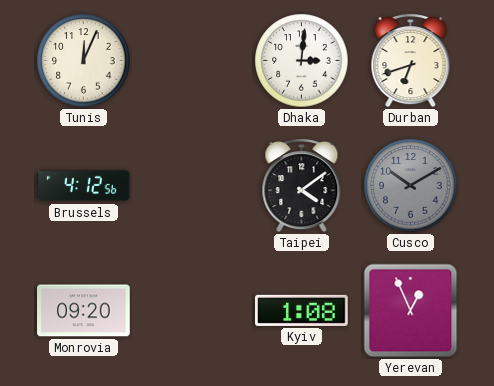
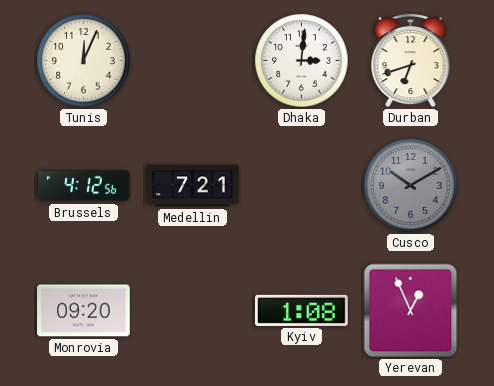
Medellin: none -> 7:21 (193, 186)
Taipei: 4:09 -> none (302, 186)
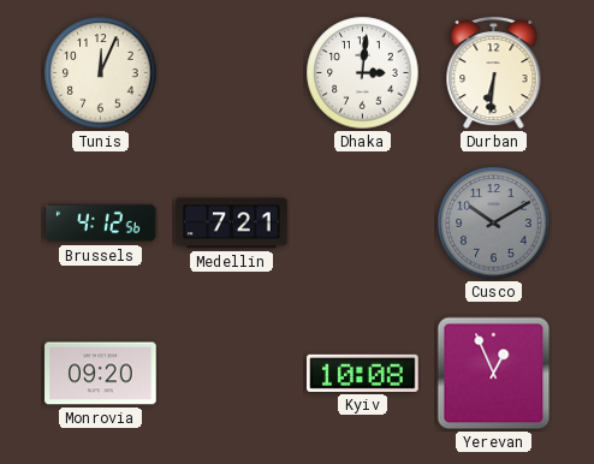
Durban: 6:42 -> 6:31 (494, 73)
Kyiv: 1:08 -> 10:08 (363, 373)
